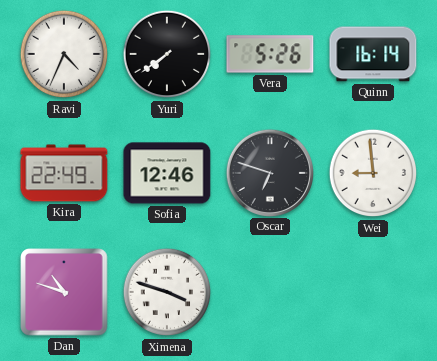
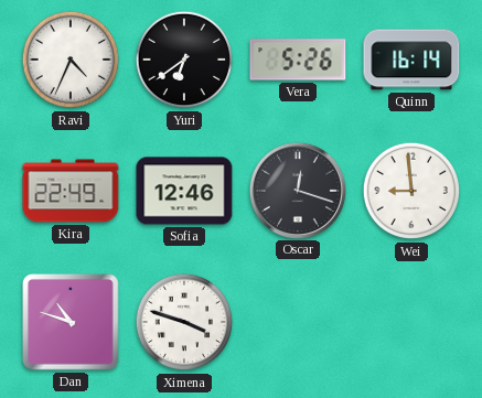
Yuri: 7:39 -> 6:39 (184, 60)
Oscar: 6:48 -> 12:18 (297, 190)
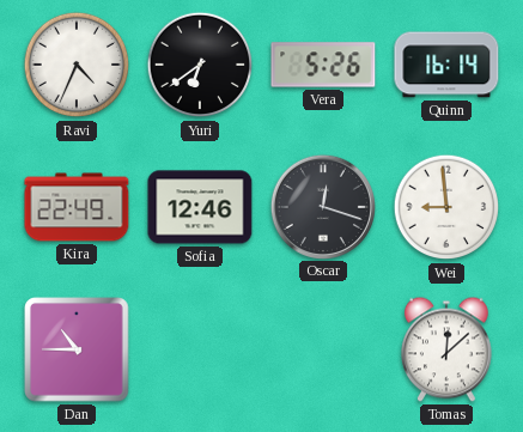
Dan: 10:48 -> 10:45 (77, 349)
Ximena: 3:48 -> none (184, 322)
Tomas: none -> 12:08 (448, 349)
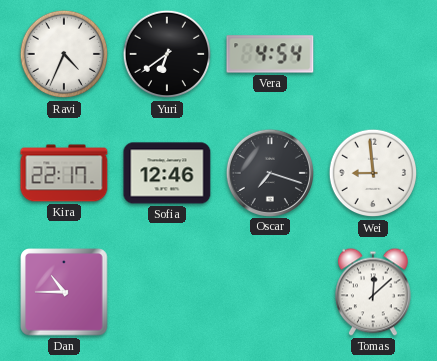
Vera: 5:26 -> 4:54 (270, 54)
Quinn: 16:14 -> none (446, 65)
Kira: 22:49 -> 22:17 (64, 173)
Oscar: 12:18 -> 7:18 (269, 172)
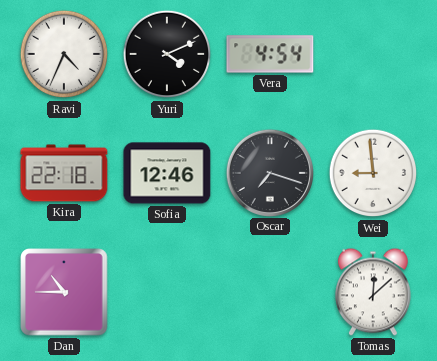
Yuri: 6:39 -> 4:11 (167, 54)
Kira: 22:17 -> 22:18 (64, 173)
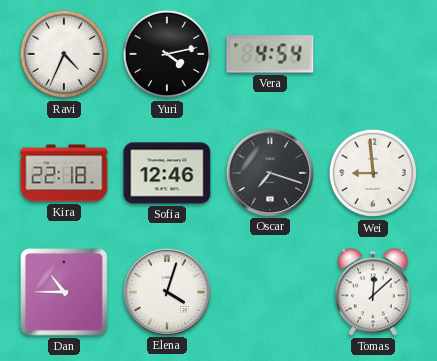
Yuri: 4:11 -> 4:13 (167, 54)
Elena: none -> 4:03 (166, 291)
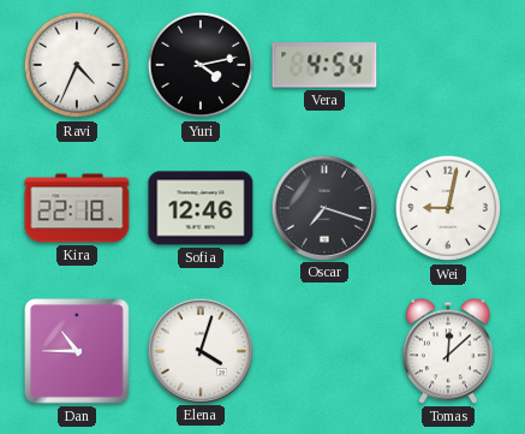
Wei: 8:59 -> 9:02 (448, 208)
